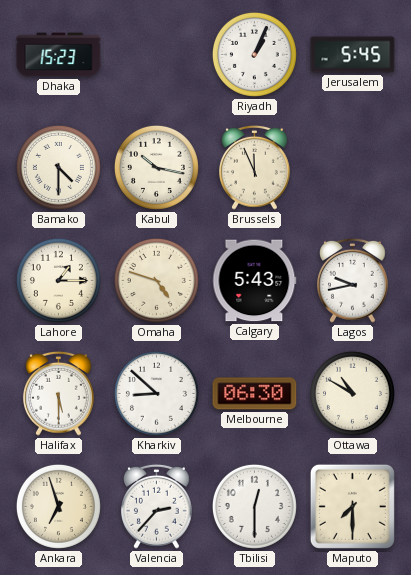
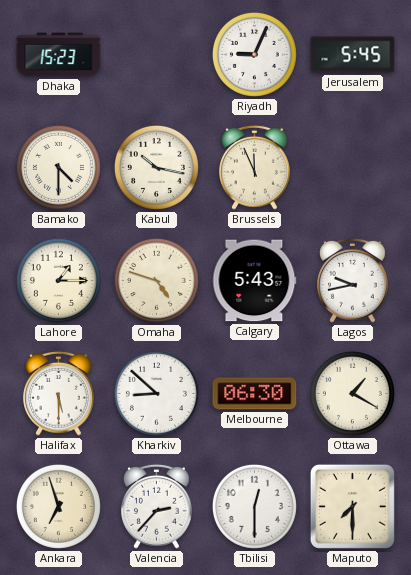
Riyadh: 1:04 -> 9:04 (254, 54)
Ottawa: 10:50 -> 1:20 (352, 393)
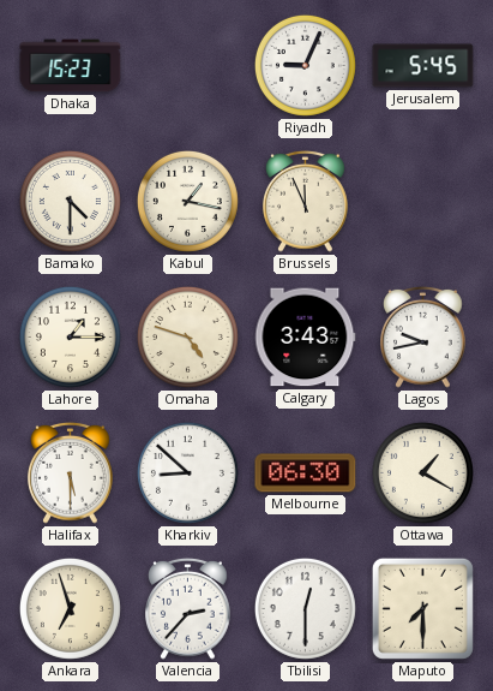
Kabul: 10:17 -> 1:17 (187, 201)
Calgary: 5:43 -> 3:43 (306, 338)
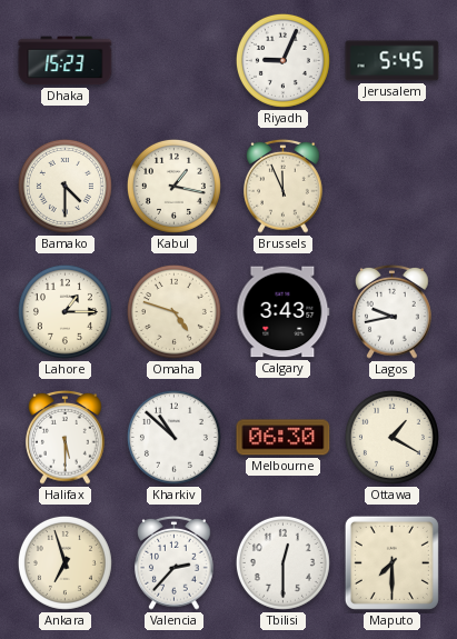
Kharkiv: 8:52 -> 10:52 (173, 437)
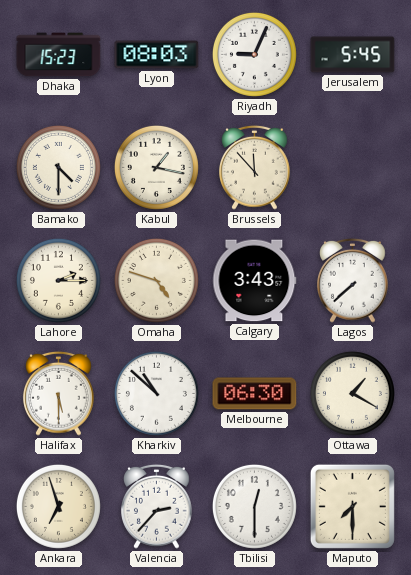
Lyon: none -> 08:03 (157, 55)
Brussels: 11:56 -> 11:53 (255, 167)
Lahore: 1:15 -> 2:15 (58, 280)
Lagos: 9:43 -> 7:38 (353, 280)
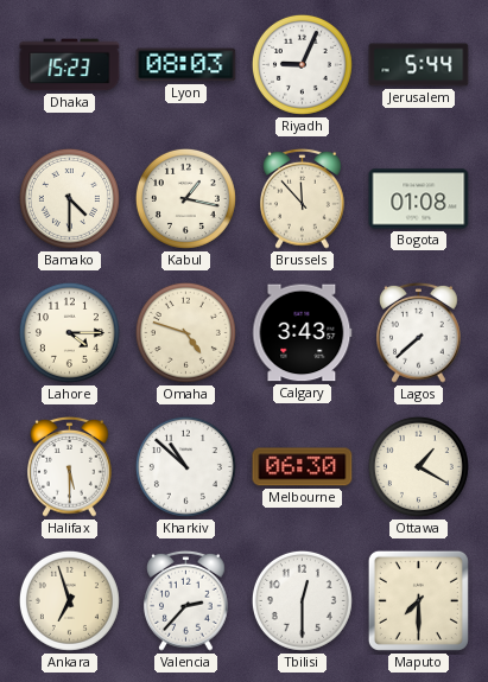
Jerusalem: 5:45 -> 5:44 (419, 65)
Bogota: none -> 01:08 (419, 199)
Lahore: 2:15 -> 4:15 (69, 332)
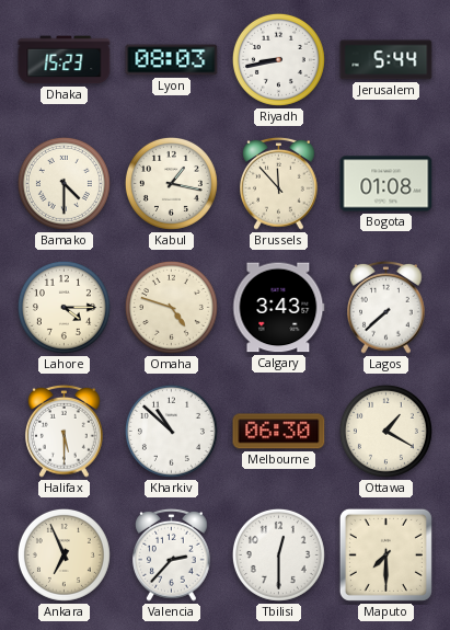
Riyadh: 9:04 -> 8:43 (278, 59)
Ankara: 6:57 -> 6:56 (64, 554)
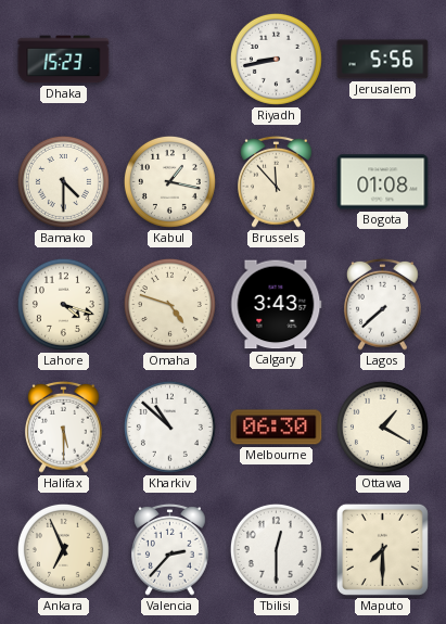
Lyon: 08:03 -> none (172, 60)
Jerusalem: 5:44 -> 5:56 (383, 60)
Lahore: 4:15 -> 4:18 (63, 304)
